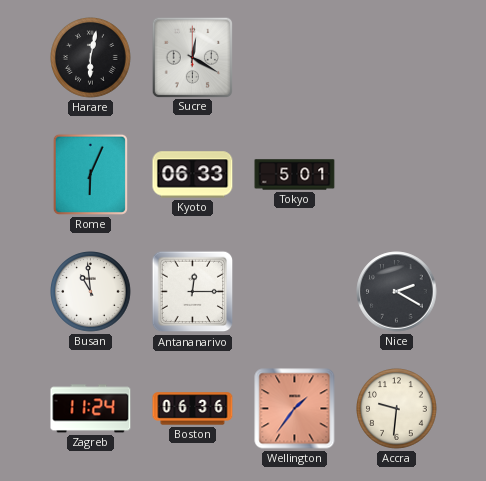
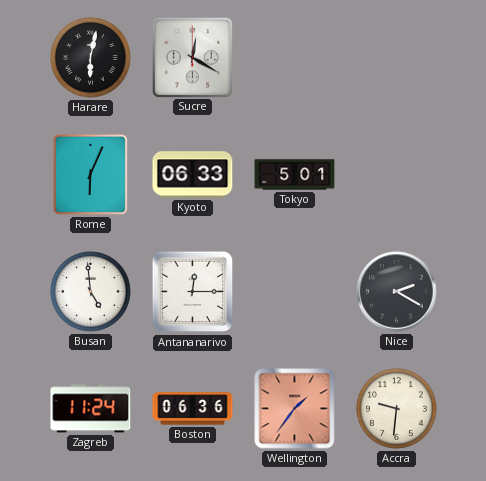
Busan: 10:59 -> 4:59 (91, 292)
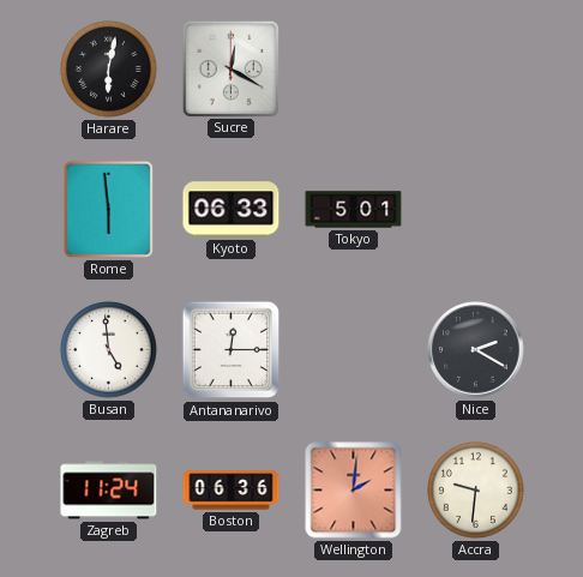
Rome: 6:04 -> 5:59 (108, 209)
Wellington: 1:36 -> 2:01 (354, 491)
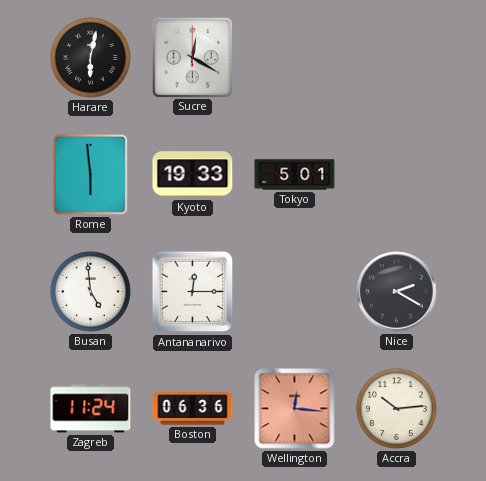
Kyoto: 06:33 -> 19:33 (193, 175)
Wellington: 2:01 -> 12:16 (295, 409)
Accra: 9:31 -> 10:14 (397, 409)
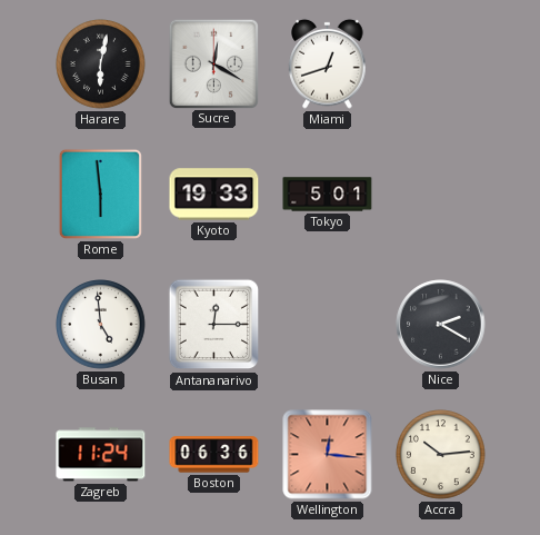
Miami: none -> 12:42 (328, 63)
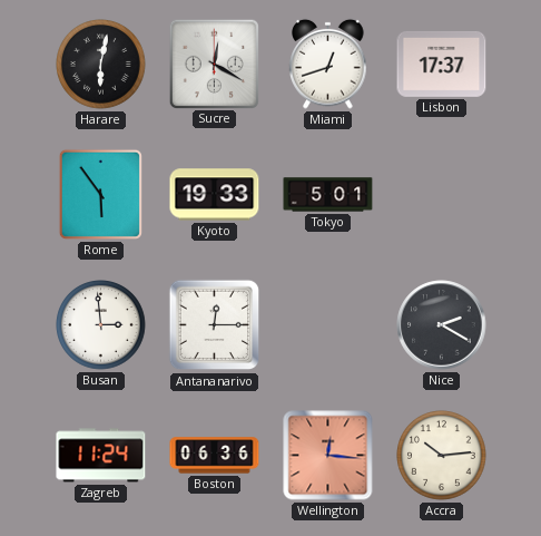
Lisbon: none -> 17:37 (442, 65)
Rome: 5:59 -> 5:54 (100, 194)
Busan: 4:59 -> 2:59 (101, 325)
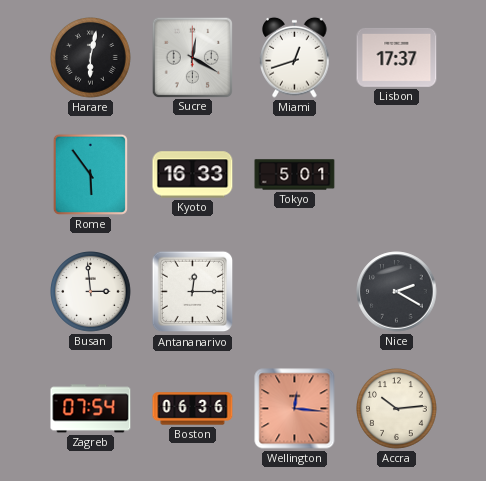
Kyoto: 19:33 -> 16:33 (193, 175)
Zagreb: 11:24 -> 07:54 (91, 409)
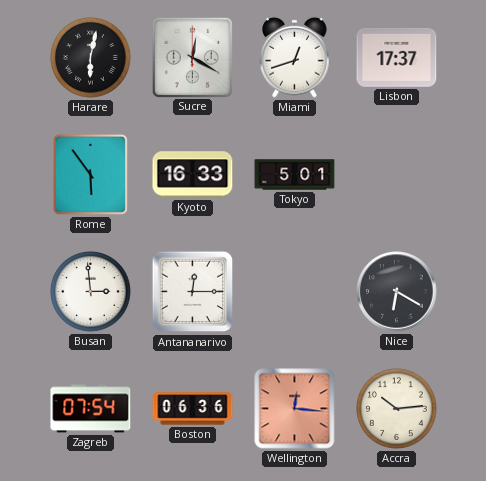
Nice: 2:20 -> 6:20 (397, 292)
